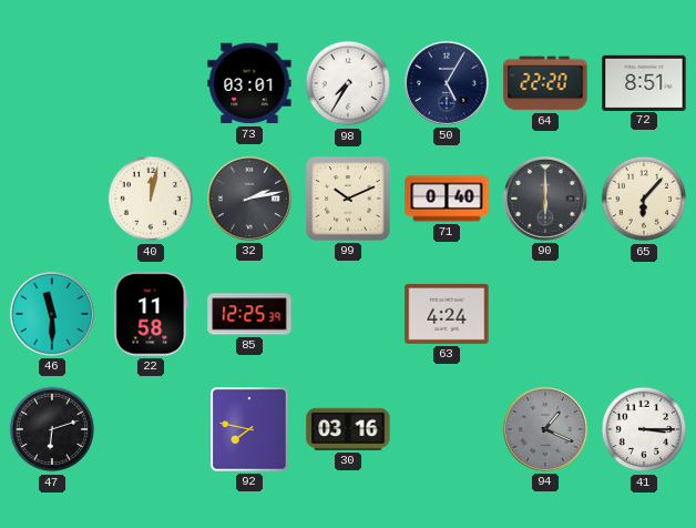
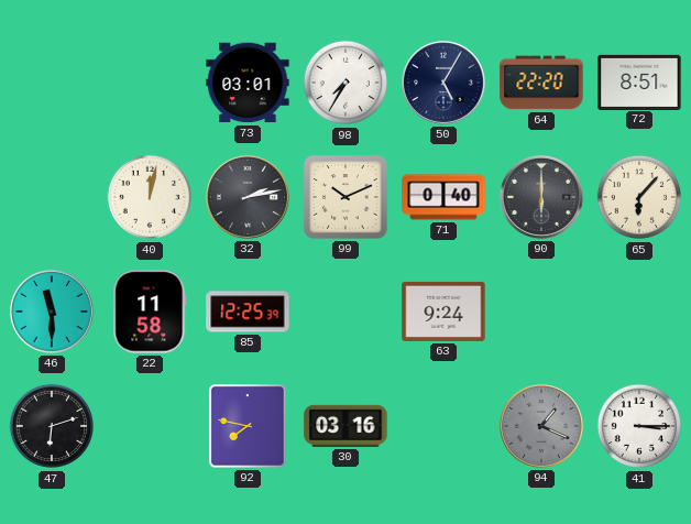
63: 4:24 -> 9:24 (443, 312)
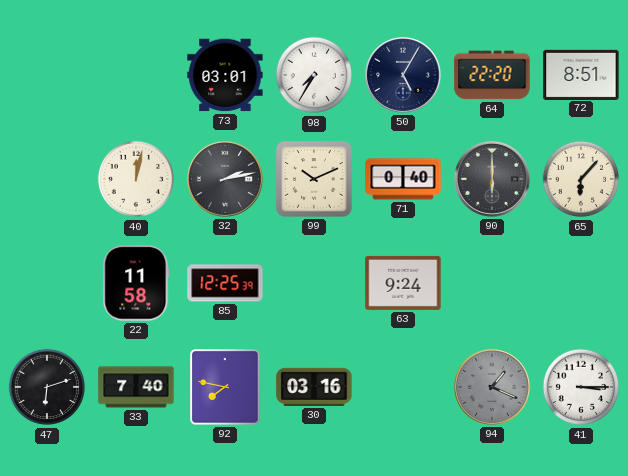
46: 11:30 -> none (52, 312)
33: none -> 7:40 (136, 387)
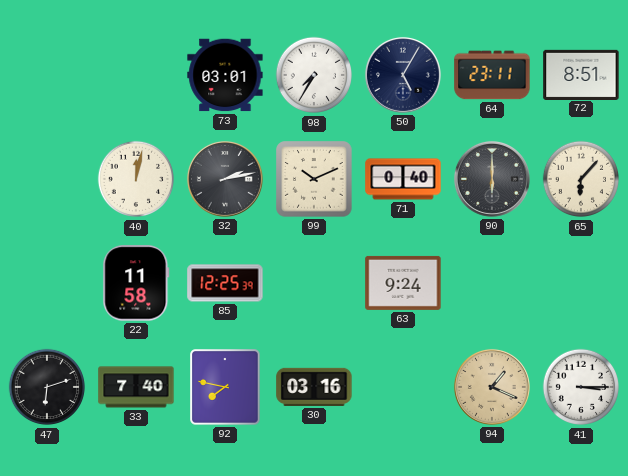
64: 22:20 -> 23:11 (492, 75)
94 dial: grey -> champagne (492, 387)
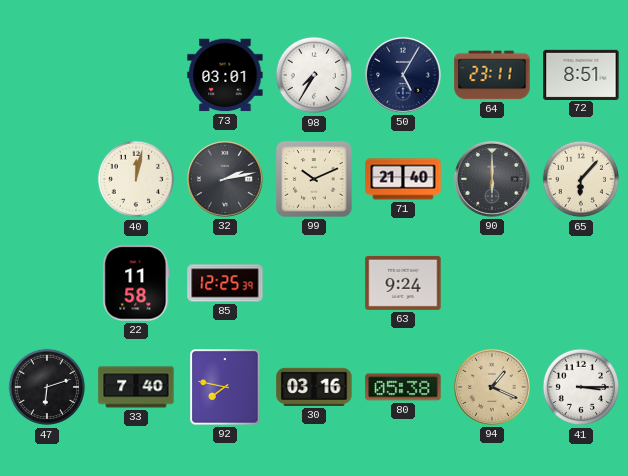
71: 0:40 -> 21:40 (403, 179)
80: none -> 05:38 (403, 387)
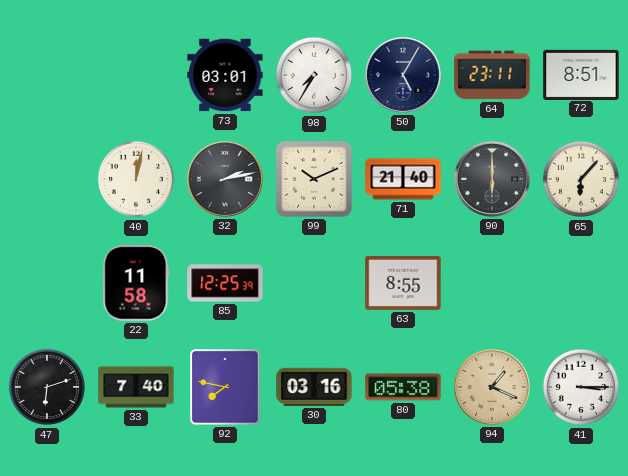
63: 9:24 -> 8:55 (403, 283)
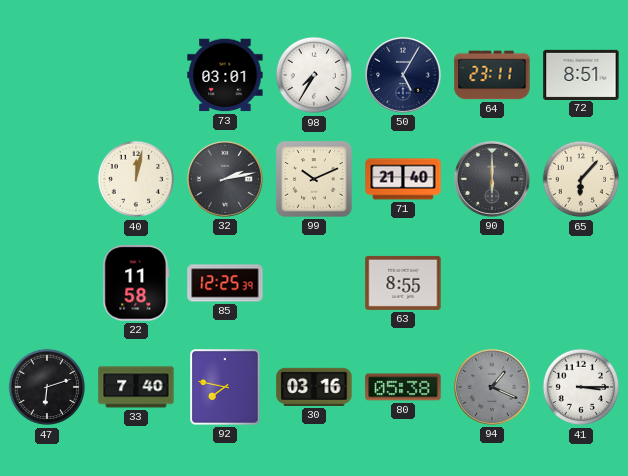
94 dial: champagne -> grey (492, 387)
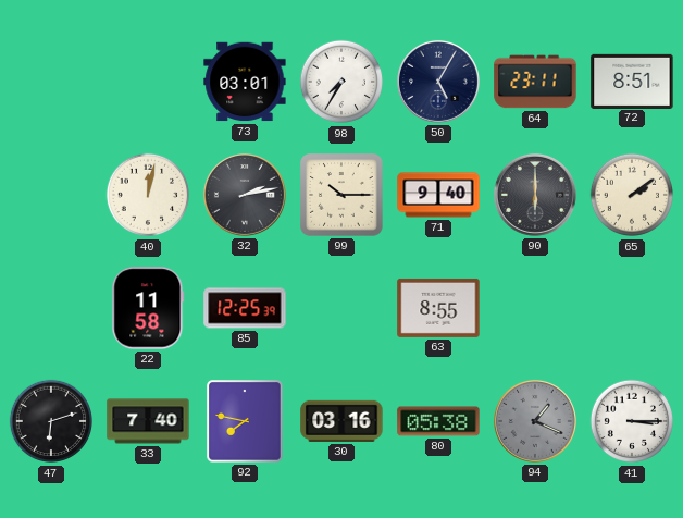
99: 10:11 -> 10:15 (341, 195)
71: 21:40 -> 9:40 (438, 195)
65: 6:07 -> 2:09 (632, 195)
